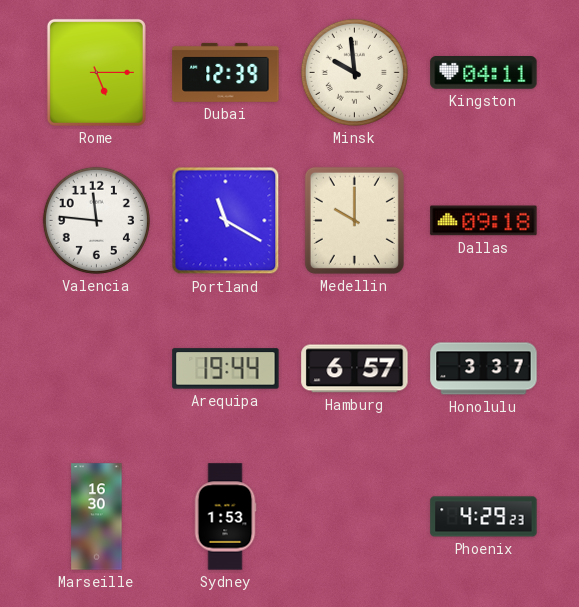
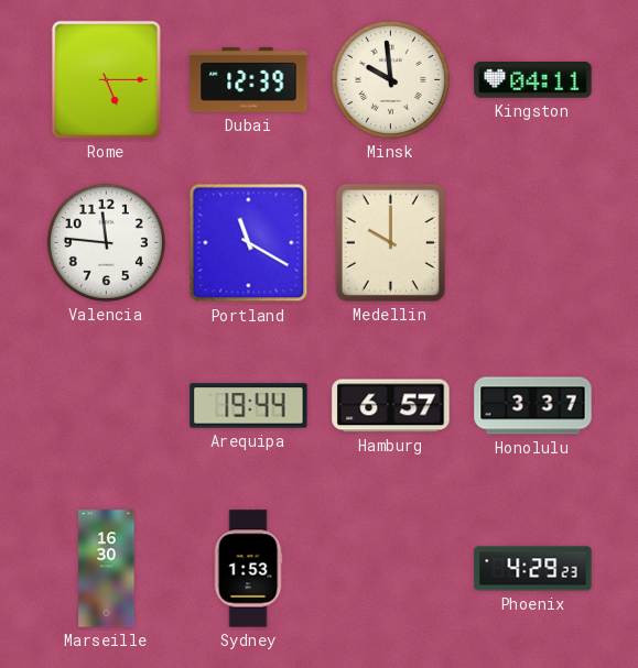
Dallas: 09:18 -> none (484, 221)
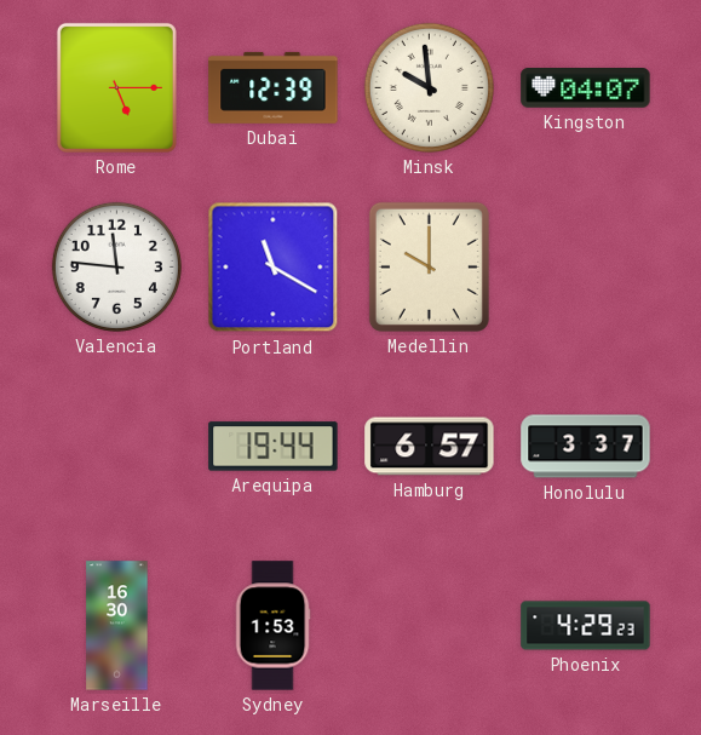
Kingston: 04:11 -> 04:07 (586, 88)
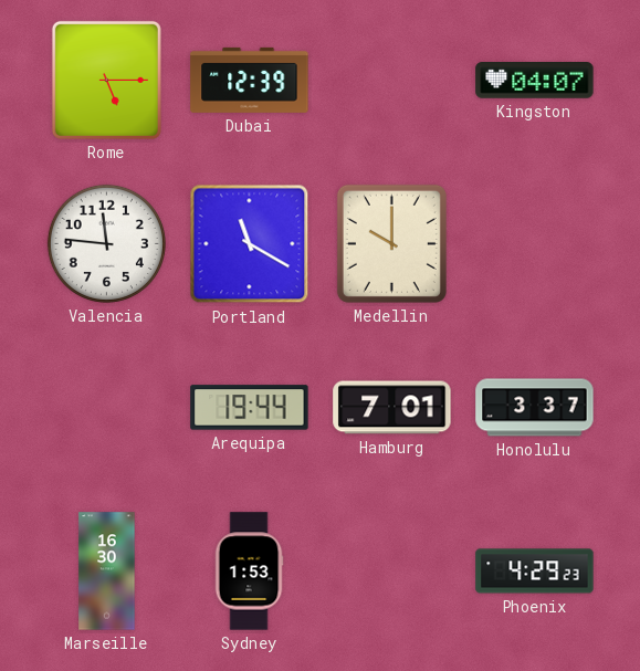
Minsk: 9:59 -> none (429, 87)
Hamburg: 6:57 -> 7:01 (392, 408)
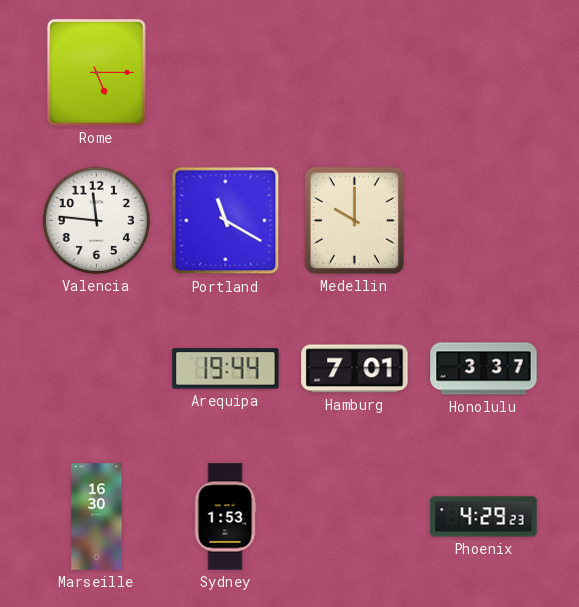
Dubai: 12:39 -> none (250, 80)
Kingston: 04:07 -> none (535, 81)
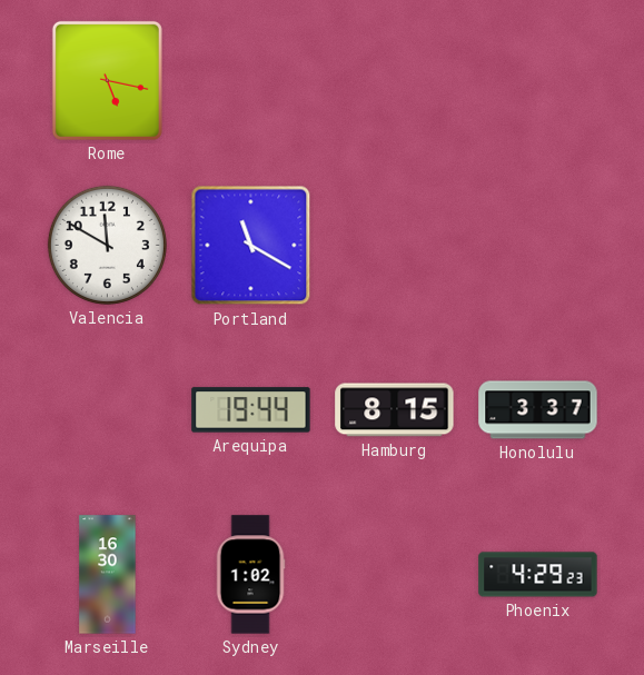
Rome: 5:15 -> 5:17 (107, 80)
Valencia: 11:46 -> 11:50 (107, 245)
Medellin: 10:00 -> none (354, 220)
Hamburg: 7:01 -> 8:15 (395, 410)
Sydney: 1:53 -> 1:02 (250, 575)
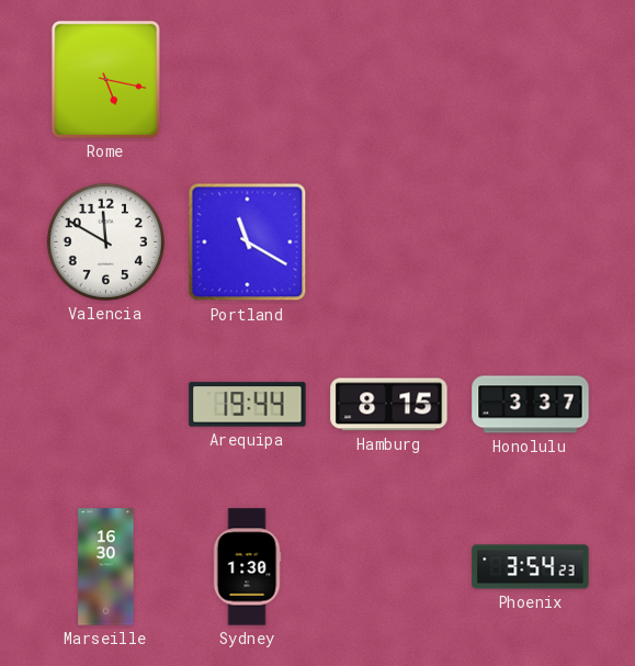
Sydney: 1:02 -> 1:30 (247, 567)
Phoenix: 4:29 -> 3:54 (531, 567)
